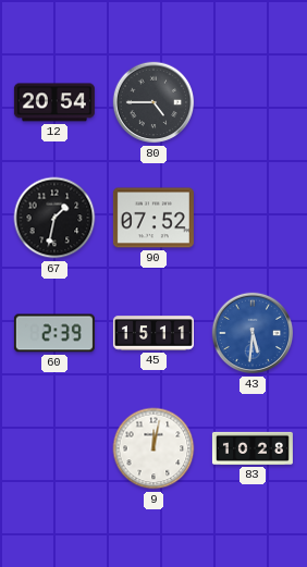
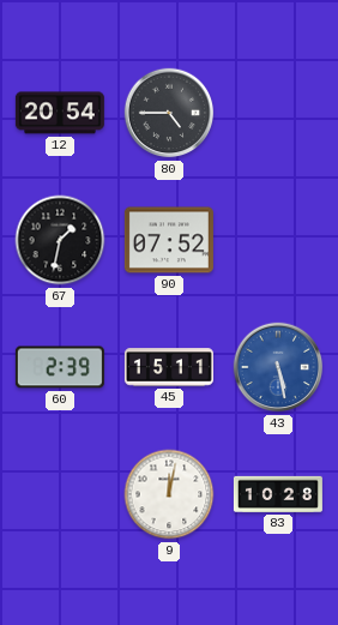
43: 5:31 -> 5:28 (278, 367)
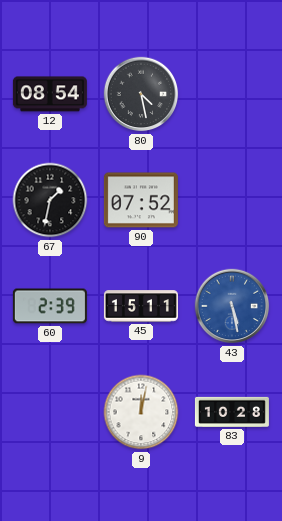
12: 20:54 -> 08:54 (50, 94)
80: 4:45 -> 4:28 (141, 94)
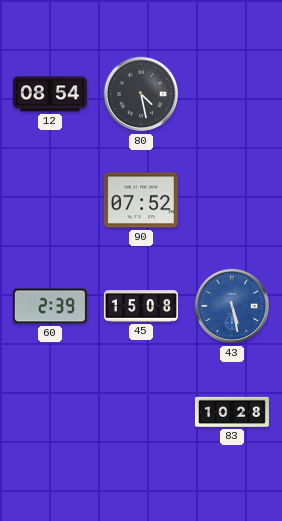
67: 1:32 -> none (50, 200)
45: 15:11 -> 15:08 (141, 306)
9: 12:02 -> none (141, 412)
